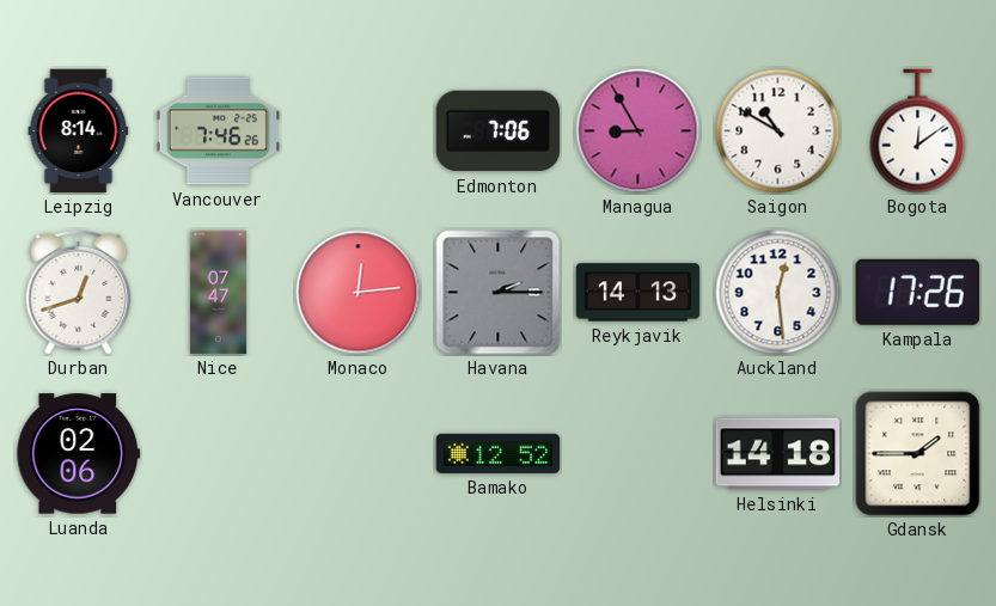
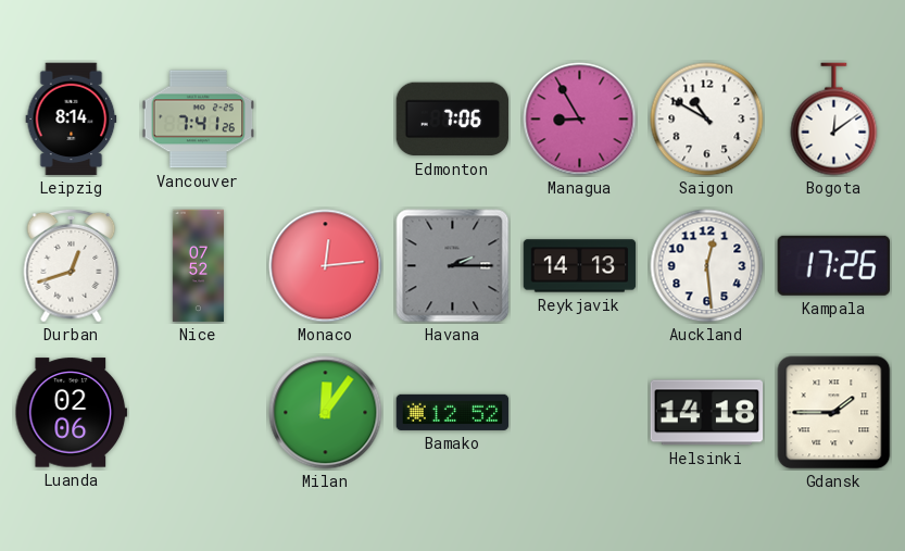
Vancouver: 7:46 -> 7:41 (199, 120)
Nice: 07:47 -> 07:52 (198, 266)
Milan: none -> 12:06 (326, 413)
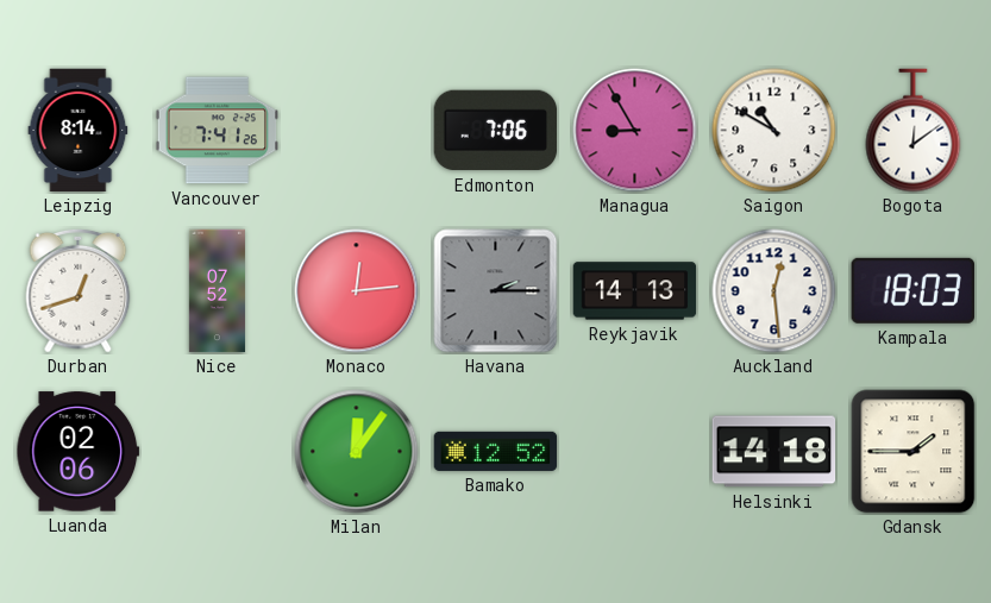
Kampala: 17:26 -> 18:03 (912, 290)
